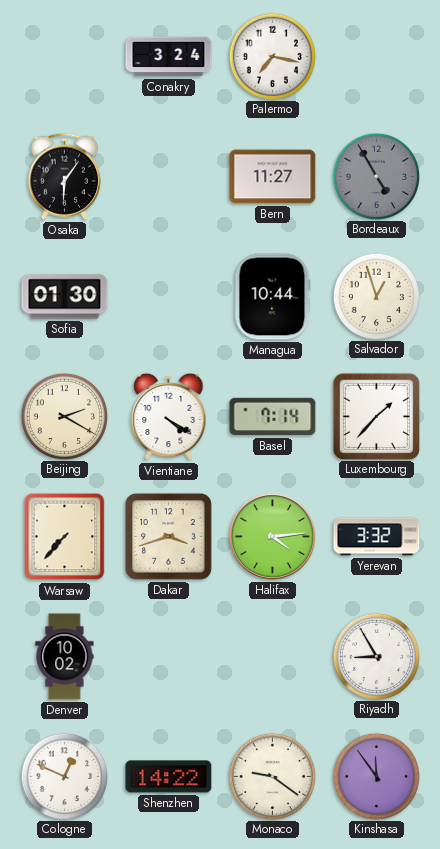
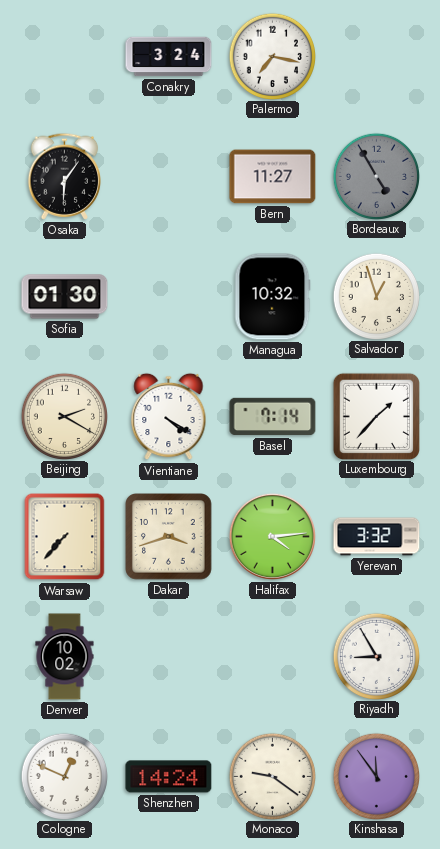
Managua: 10:44 -> 10:32 (273, 297)
Shenzhen: 14:22 -> 14:24 (169, 777)
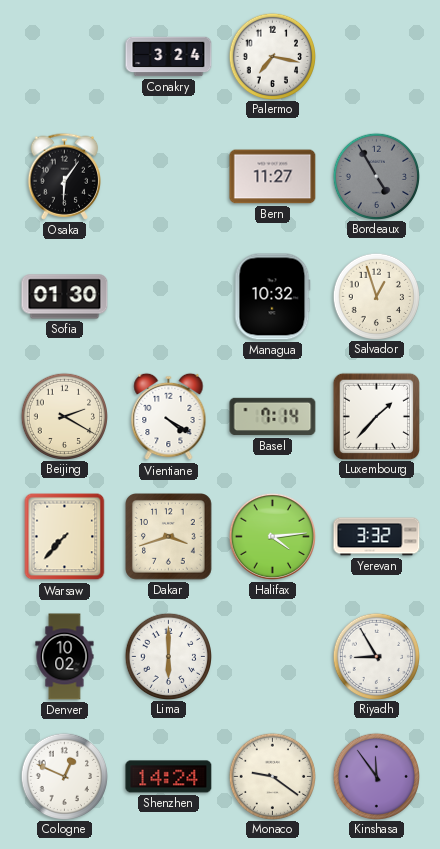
Lima: none -> 6:00 (168, 656)
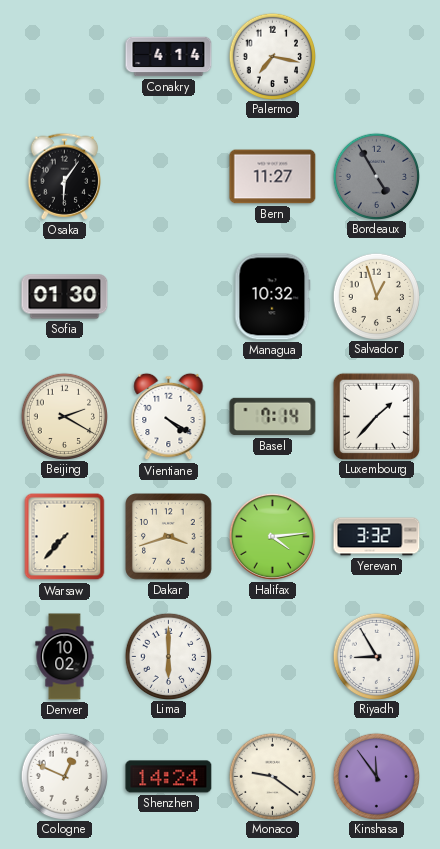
Conakry: 3:24 -> 4:14 (169, 57)
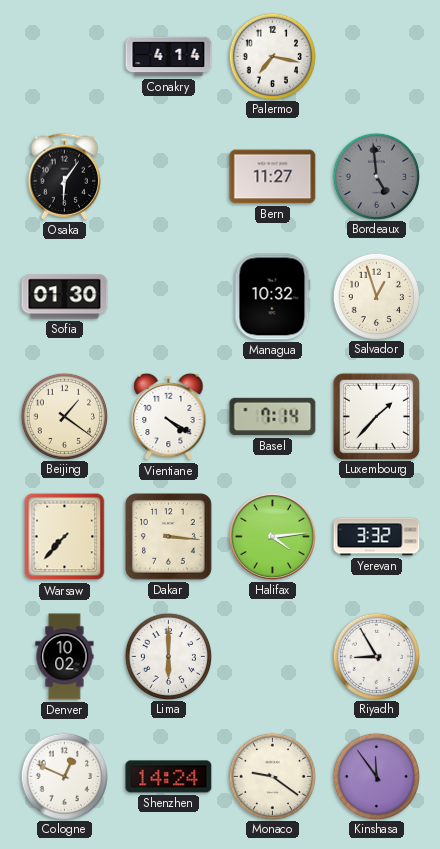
Bordeaux: 4:55 -> 4:59 (376, 176)
Beijing: 2:20 -> 1:21 (64, 416)
Dakar: 3:42 -> 3:16 (169, 537)
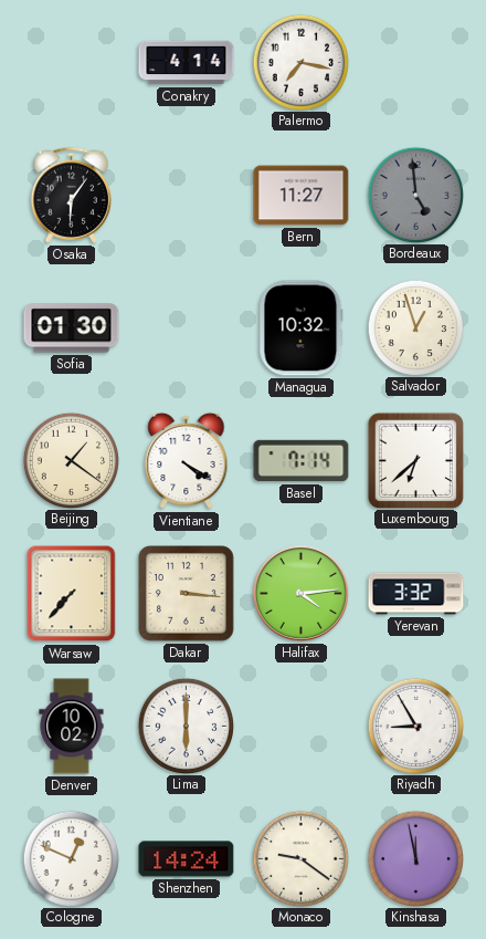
Luxembourg: 1:37 -> 6:38 (415, 460)
Kinshasa: 11:54 -> 11:58 (415, 858)
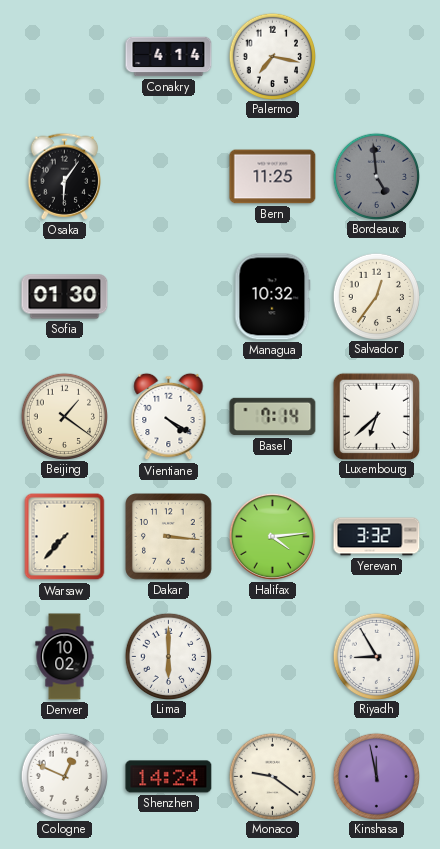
Bern: 11:27 -> 11:25 (273, 177)
Salvador: 12:57 -> 12:36 (376, 296)
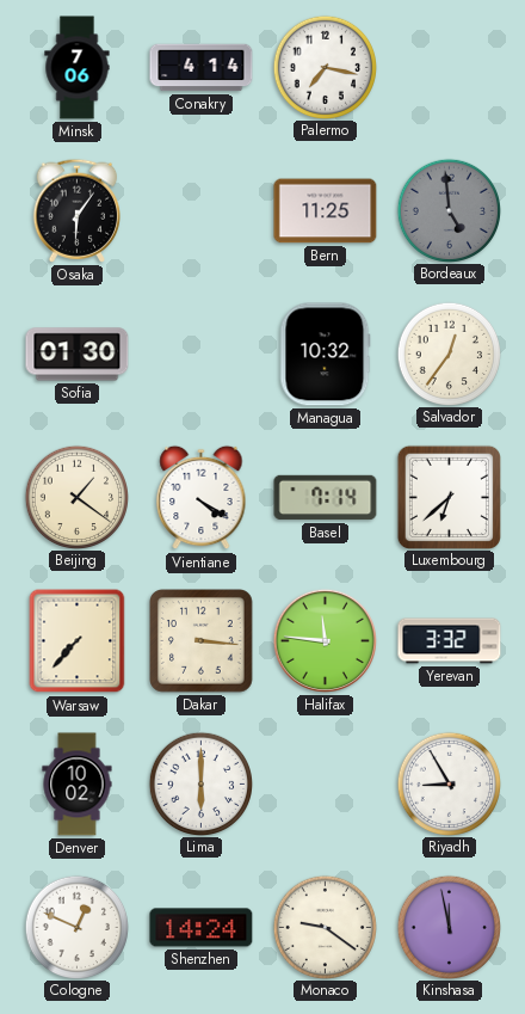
Minsk: none -> 7:06 (78, 68)
Halifax: 4:14 -> 11:46 (325, 640)
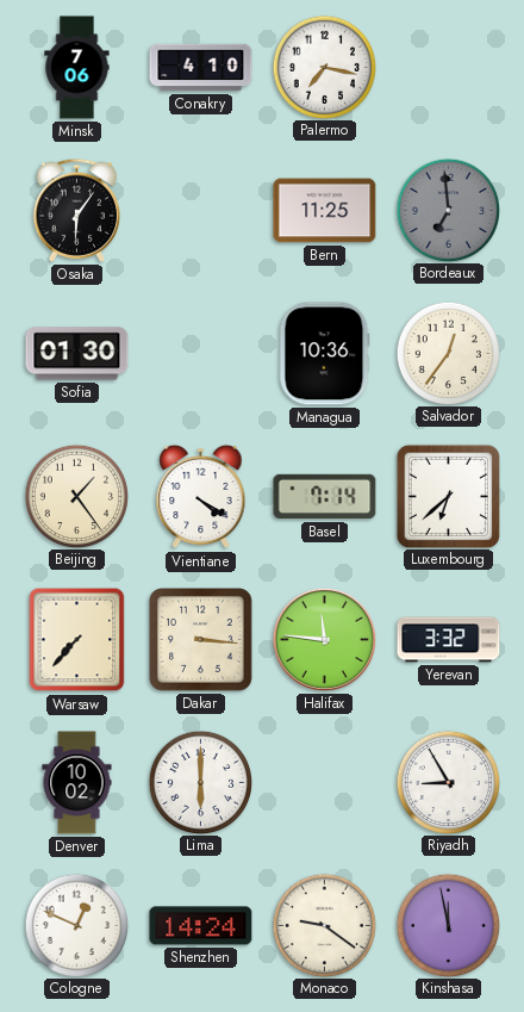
Conakry: 4:14 -> 4:10 (201, 68)
Bordeaux: 4:59 -> 6:59 (448, 210)
Managua: 10:32 -> 10:36 (325, 354)
Beijing: 1:21 -> 1:24 (76, 496)
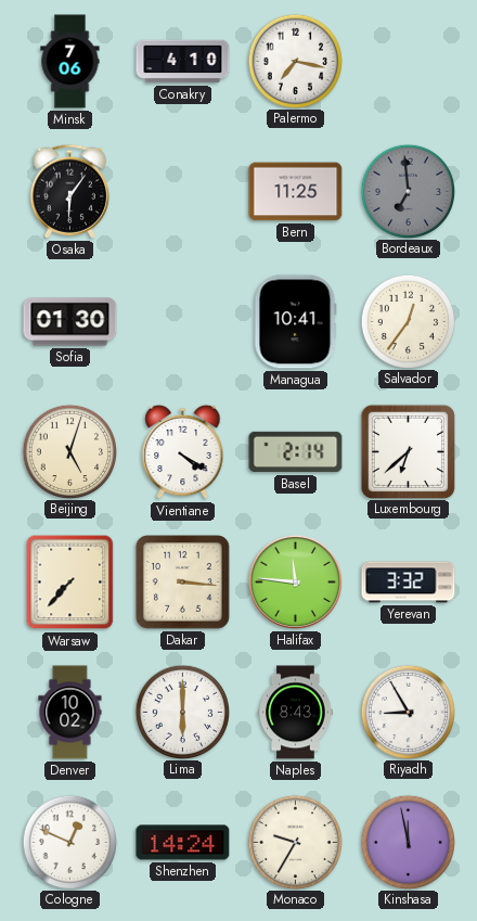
Managua: 10:36 -> 10:41 (296, 322)
Beijing: 1:24 -> 5:03 (69, 451)
Basel: 7:14 -> 2:14 (296, 452)
Naples: none -> 8:43 (296, 713)
Monaco: 9:21 -> 9:35 (295, 842)
